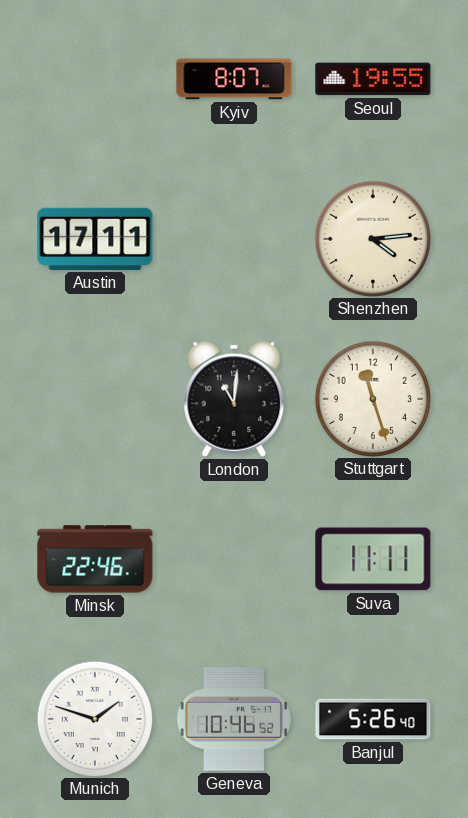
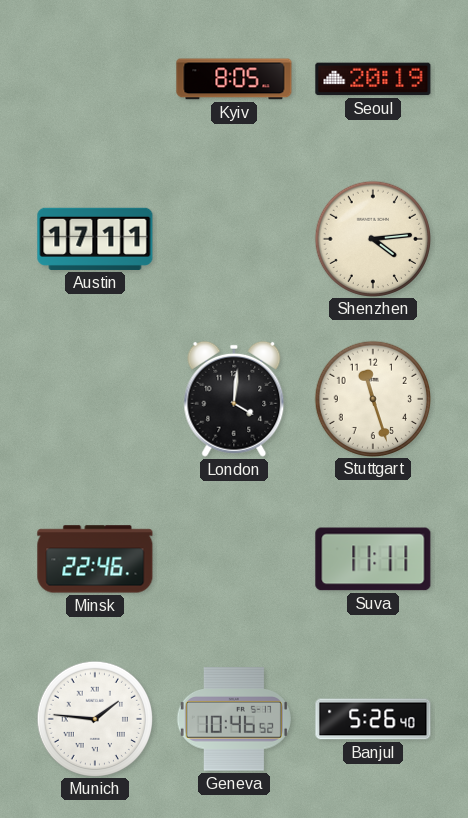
Kyiv: 8:07 -> 8:05 (234, 79)
Seoul: 19:55 -> 20:19 (373, 79)
London: 11:01 -> 4:01 (234, 399)
Munich: 1:48 -> 1:46 (94, 718)
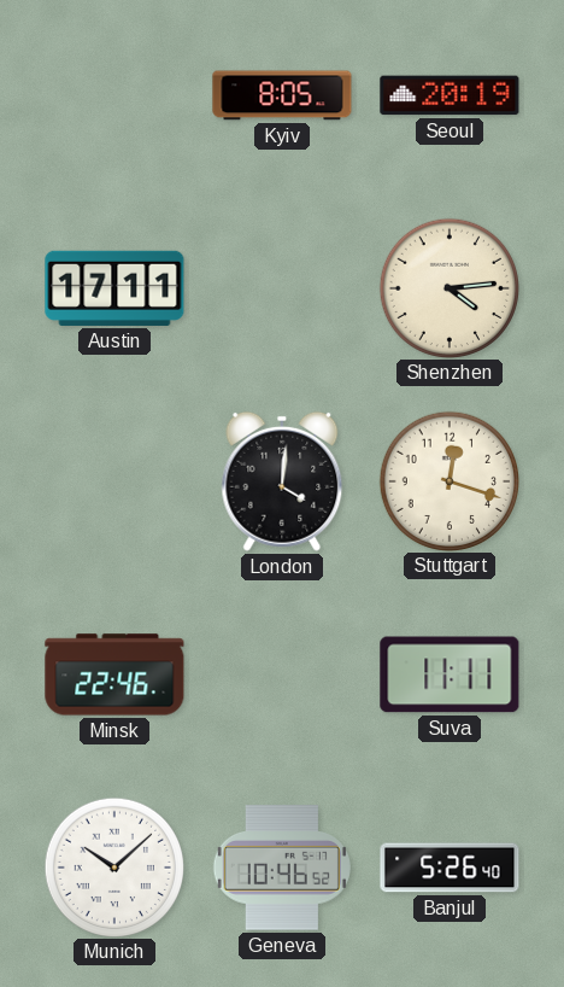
Stuttgart: 11:27 -> 12:18 (448, 480)
Munich: 1:46 -> 10:08 (113, 866)
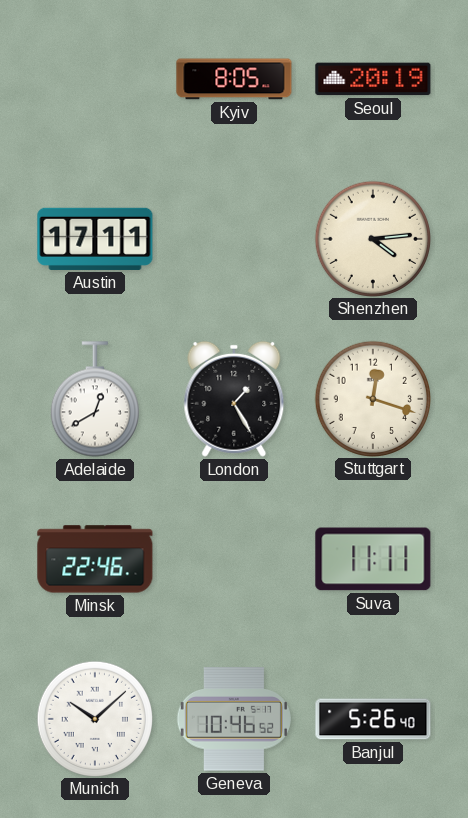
Adelaide: none -> 12:40 (95, 399)
London: 4:01 -> 1:25 (234, 399)
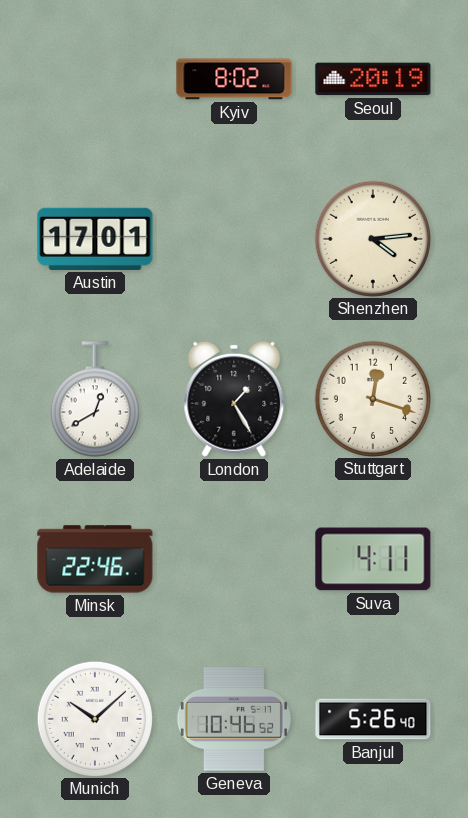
Kyiv: 8:05 -> 8:02 (234, 79)
Austin: 17:11 -> 17:01 (95, 239)
Suva: 11:11 -> 4:11 (373, 559)
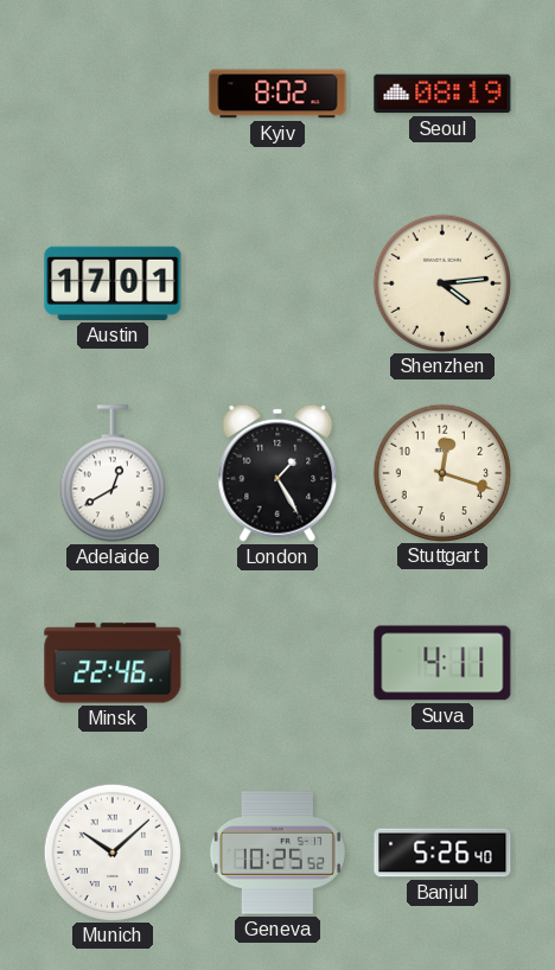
Seoul: 20:19 -> 08:19 (442, 94)
Geneva: 10:46 -> 10:25 (277, 853)
